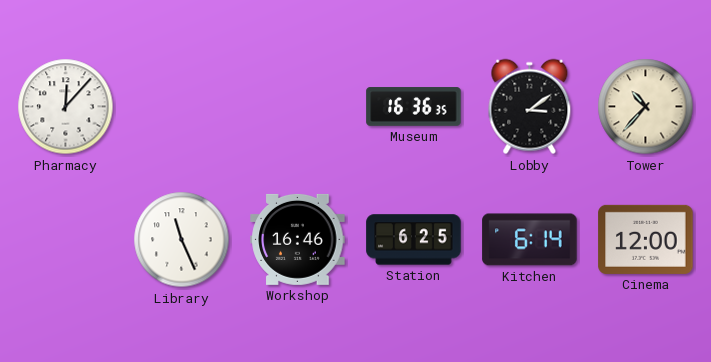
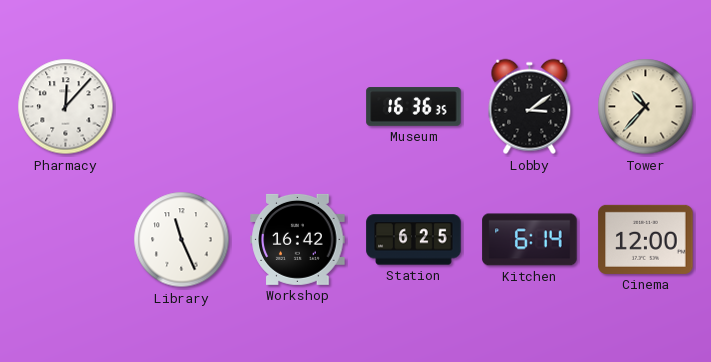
Workshop: 16:46 -> 16:42 (298, 239)
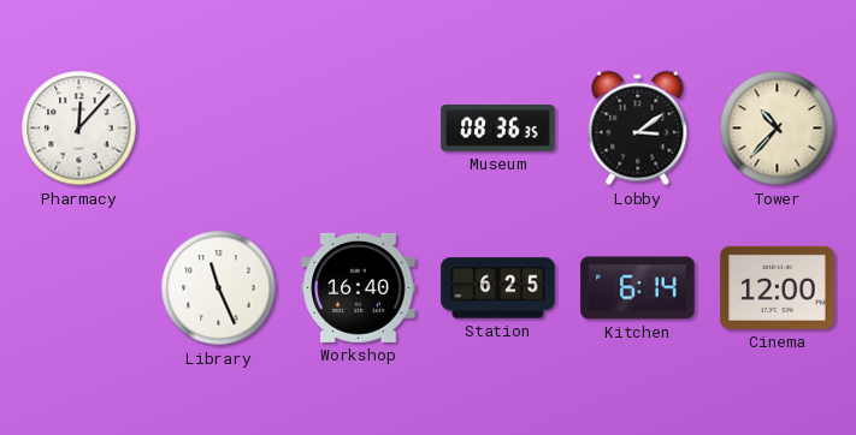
Museum: 16:36 -> 08:36 (498, 129)
Workshop: 16:42 -> 16:40 (359, 287)
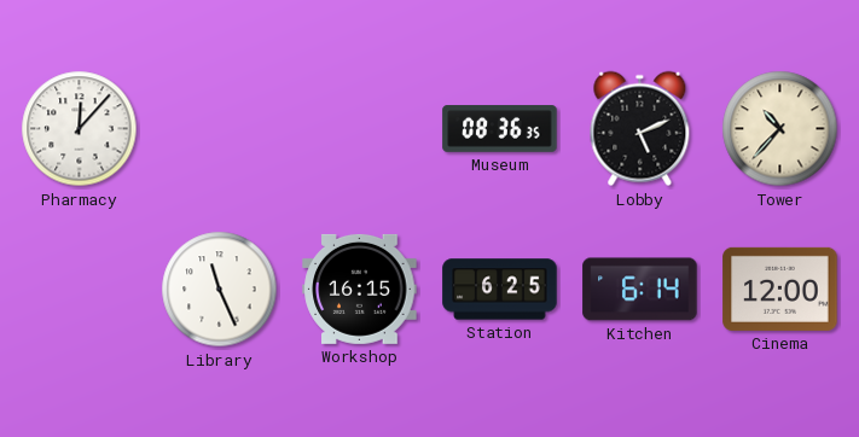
Lobby: 3:09 -> 5:11 (640, 129)
Workshop: 16:40 -> 16:15 (360, 289)
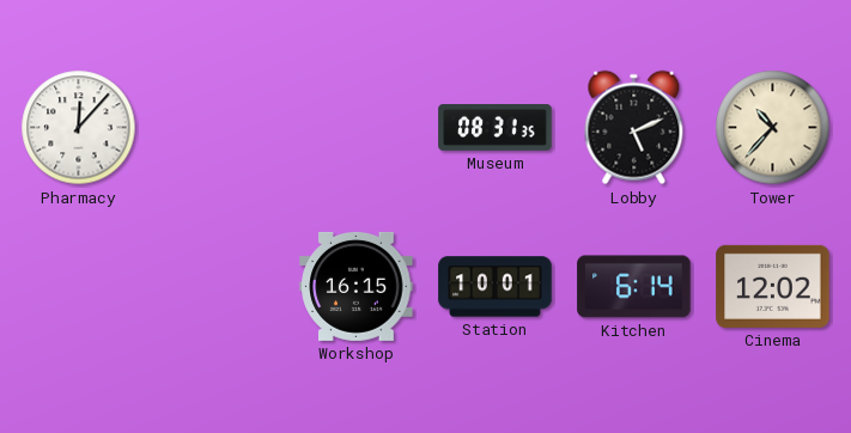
Museum: 08:36 -> 08:31 (496, 128)
Library: 11:26 -> none (220, 290)
Station: 6:25 -> 10:01 (496, 287)
Cinema: 12:00 -> 12:02 (773, 286)
